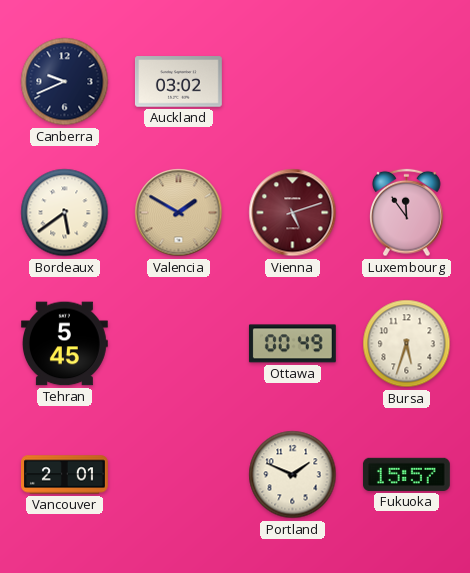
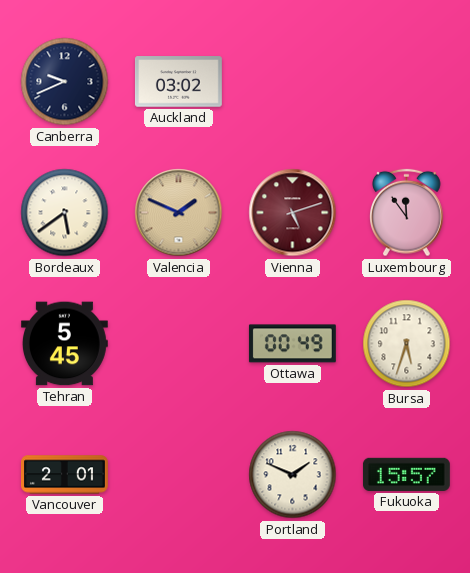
Valencia: 1:50 -> 1:49 (179, 213)
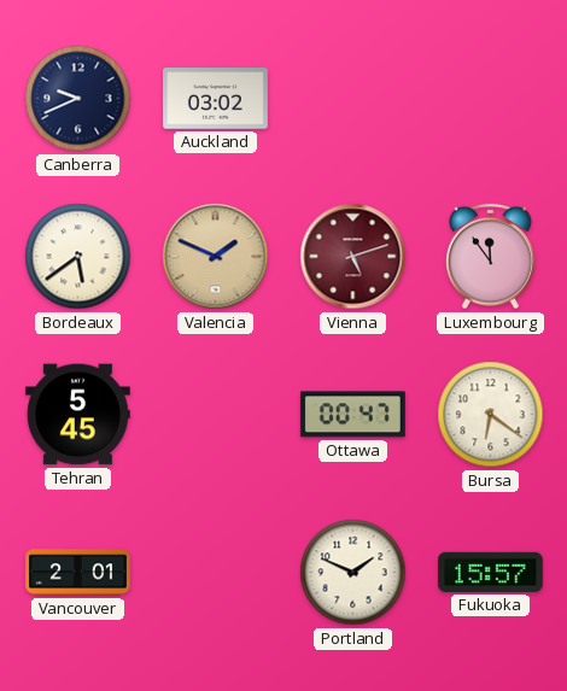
Ottawa: 00:49 -> 00:47 (352, 415)
Bursa: 5:33 -> 6:21 (491, 415)
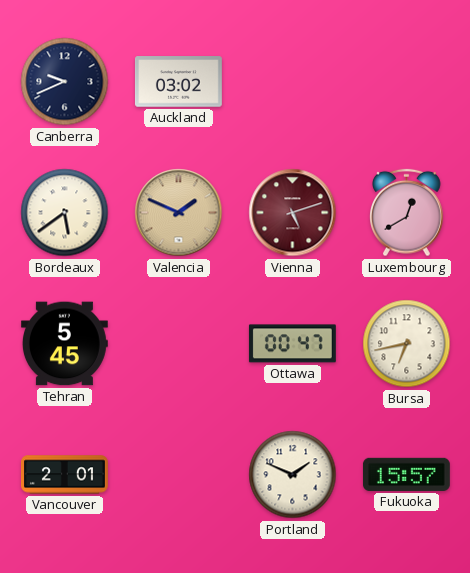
Luxembourg: 11:54 -> 12:40 (407, 213)
Bursa: 6:21 -> 6:43 (407, 344)
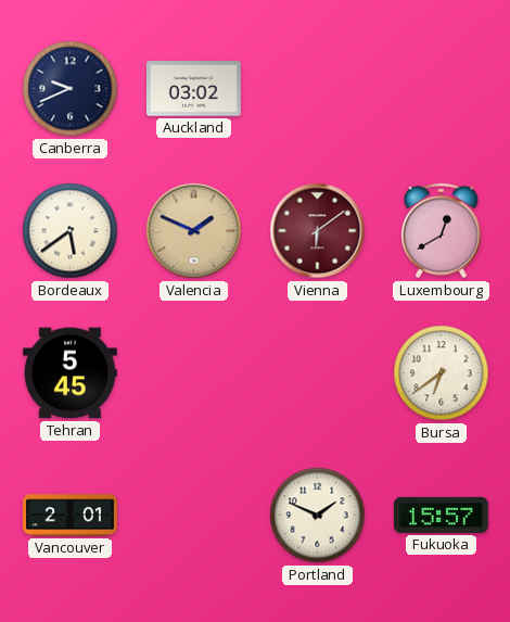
Vienna: 5:12 -> 6:09 (318, 231)
Ottawa: 00:47 -> none (292, 344)
Bursa: 6:43 -> 6:39 (442, 373)
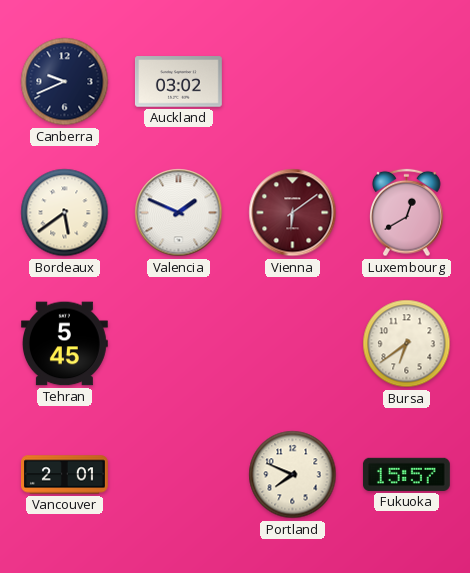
Valencia dial: champagne -> white (179, 213)
Portland: 1:49 -> 7:49 (293, 475)
